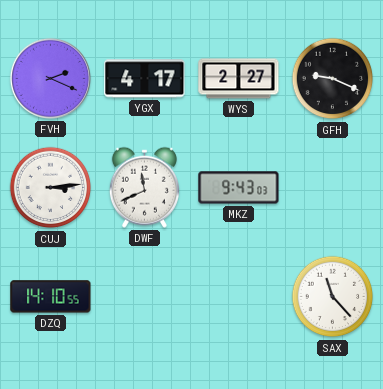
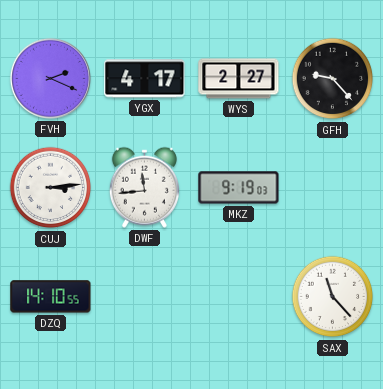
GFH: 9:19 -> 9:23 (333, 79)
DWF: 11:41 -> 11:44 (144, 187)
MKZ: 9:43 -> 9:19 (239, 188)
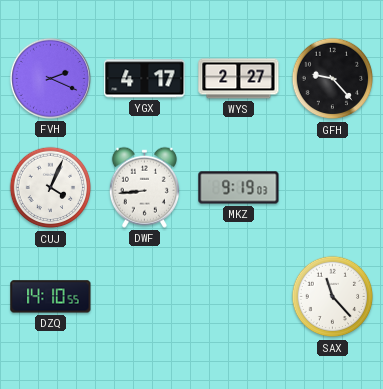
CUJ: 3:14 -> 4:04 (51, 188)
DWF: 11:44 -> 8:44 (144, 187)
